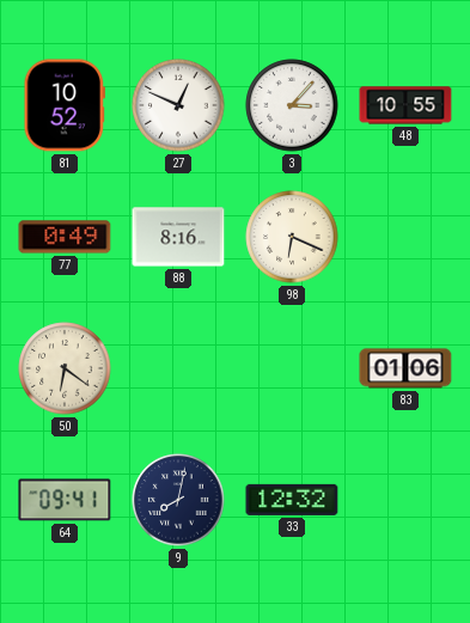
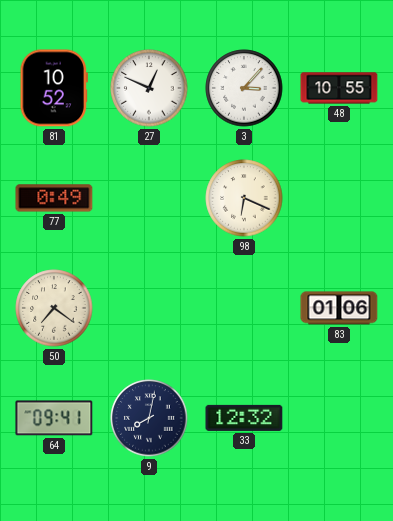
88: 8:16 -> none (178, 237)
50: 6:21 -> 7:21 (54, 308)
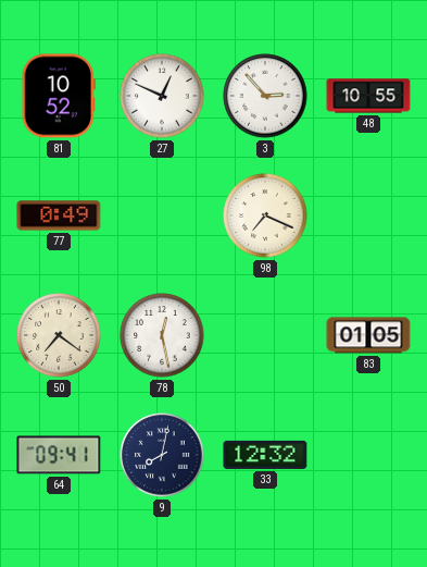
3: 3:07 -> 2:53 (265, 96)
98: 6:19 -> 7:19 (265, 215)
78: none -> 12:28 (162, 335)
83: 01:06 -> 01:05 (368, 335)
